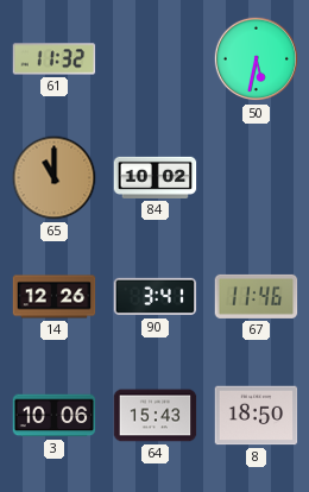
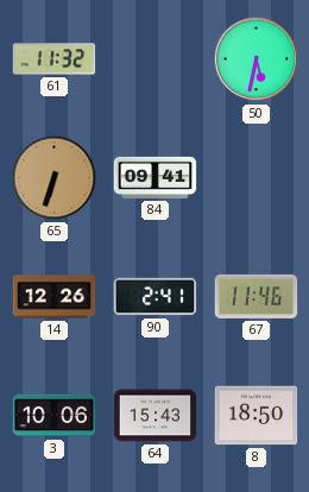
65: 11:00 -> 6:33 (55, 178)
84: 10:02 -> 09:41 (156, 177)
90: 3:41 -> 2:41 (156, 297)
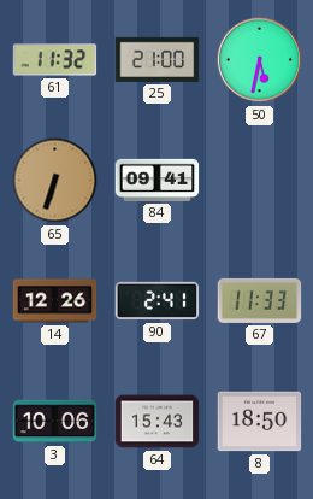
25: none -> 21:00 (158, 59)
67: 11:46 -> 11:33 (260, 300)
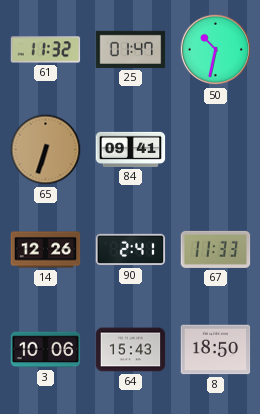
25: 21:00 -> 01:47 (131, 49)
50: 5:32 -> 10:32 (216, 50)
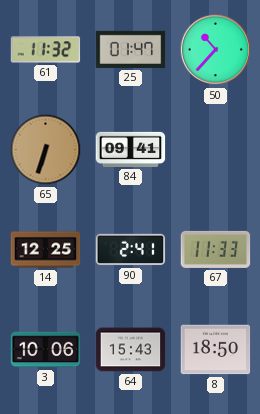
50: 10:32 -> 10:37 (216, 50)
14: 12:26 -> 12:25 (46, 250)
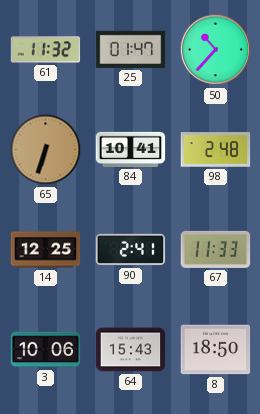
84: 09:41 -> 10:41 (131, 149)
98: none -> 2:48 (216, 150)
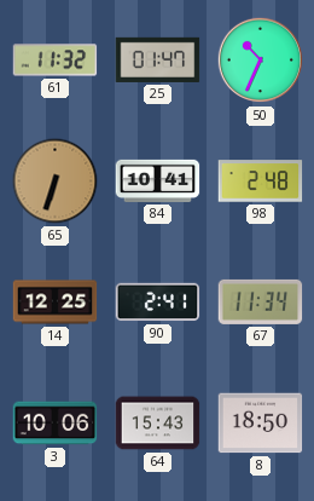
50: 10:37 -> 10:34 (261, 61)
67: 11:33 -> 11:34 (261, 301)
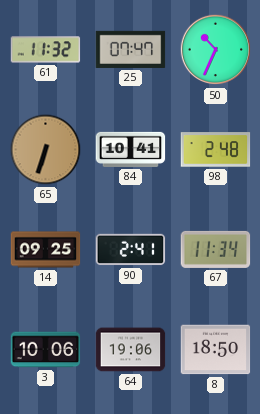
25: 01:47 -> 07:47 (131, 49)
14: 12:25 -> 09:25 (46, 250)
64: 15:43 -> 19:06 (131, 350)
